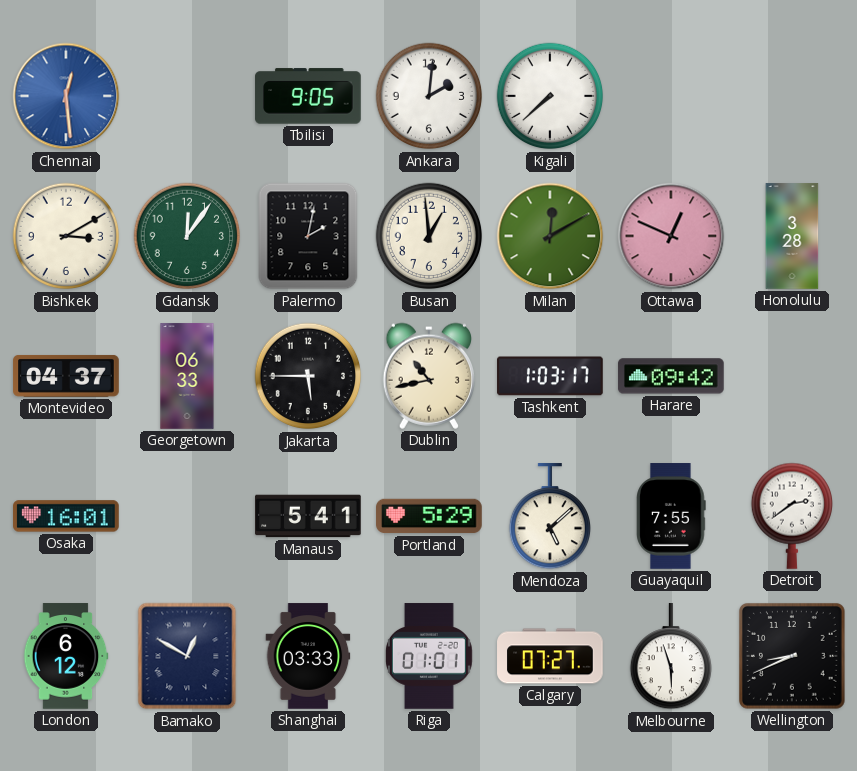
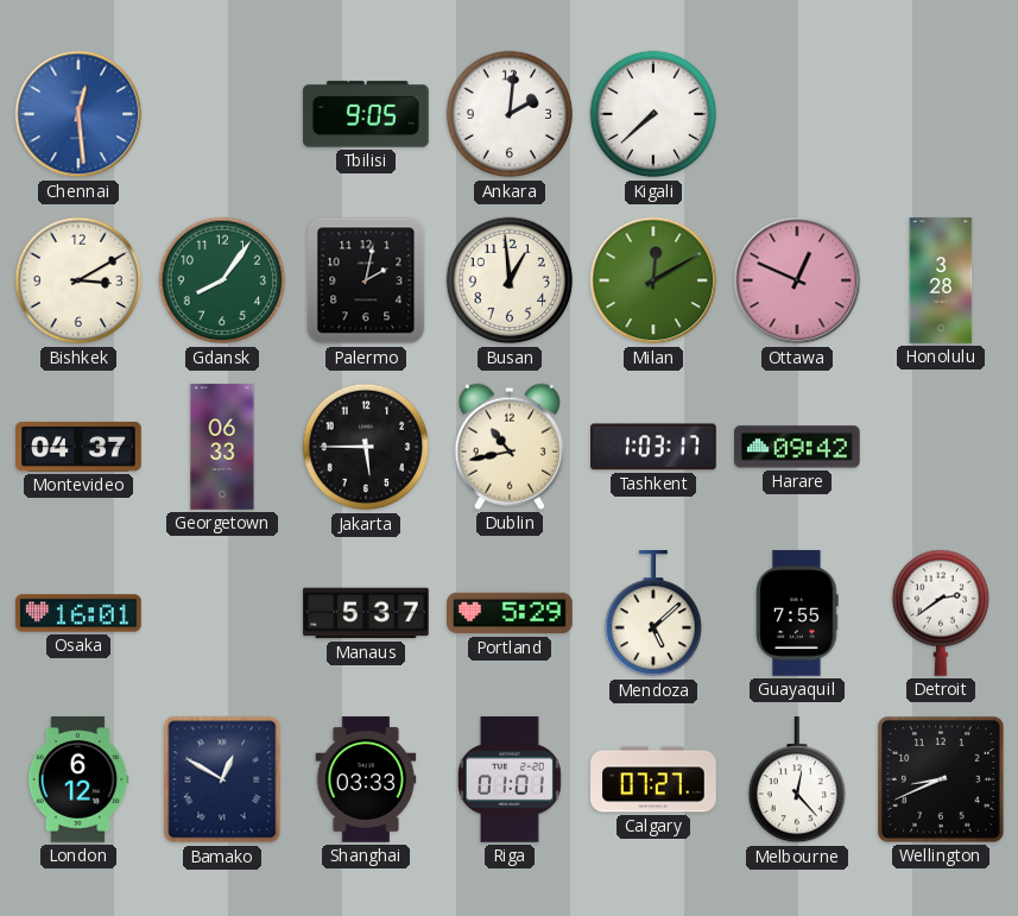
Gdansk: 12:06 -> 8:06 (222, 280)
Manaus: 5:41 -> 5:37 (366, 613)
Melbourne: 5:57 -> 12:23 (796, 781)
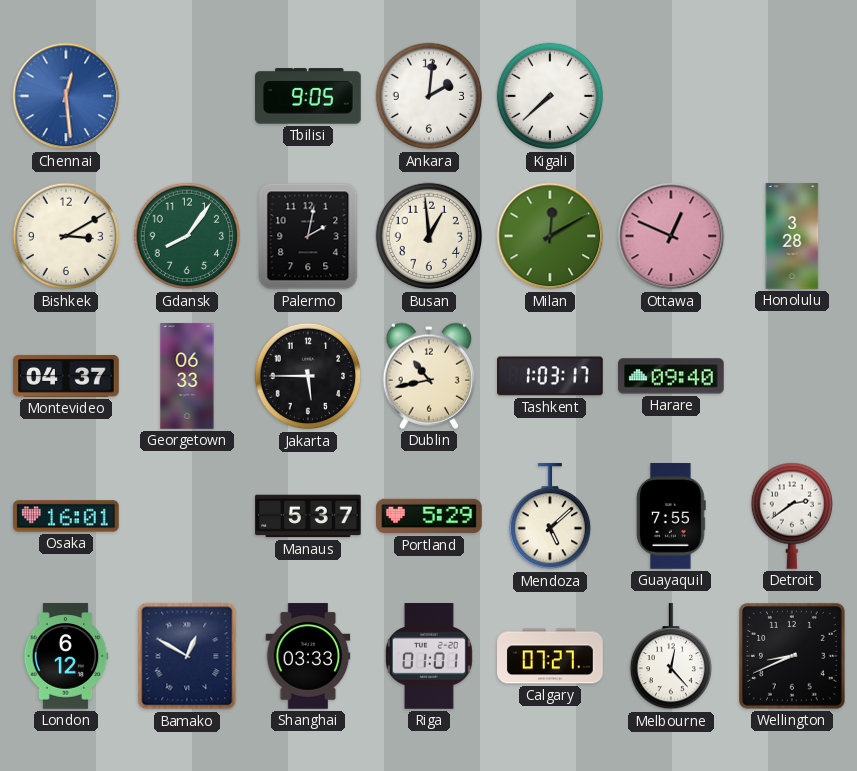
Harare: 09:42 -> 09:40 (671, 376)
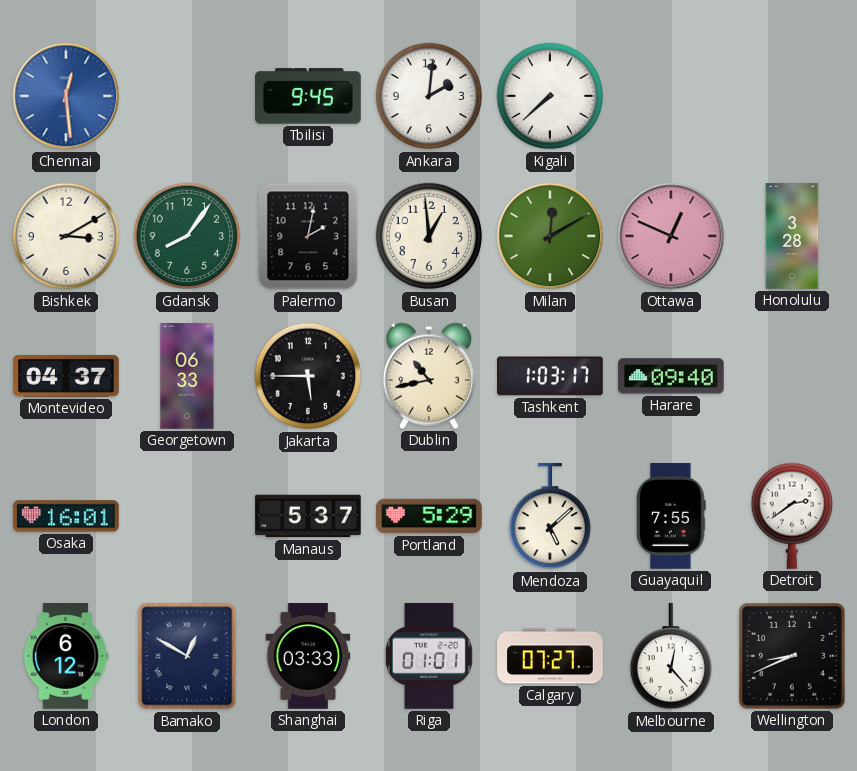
Tbilisi: 9:05 -> 9:45 (308, 96)
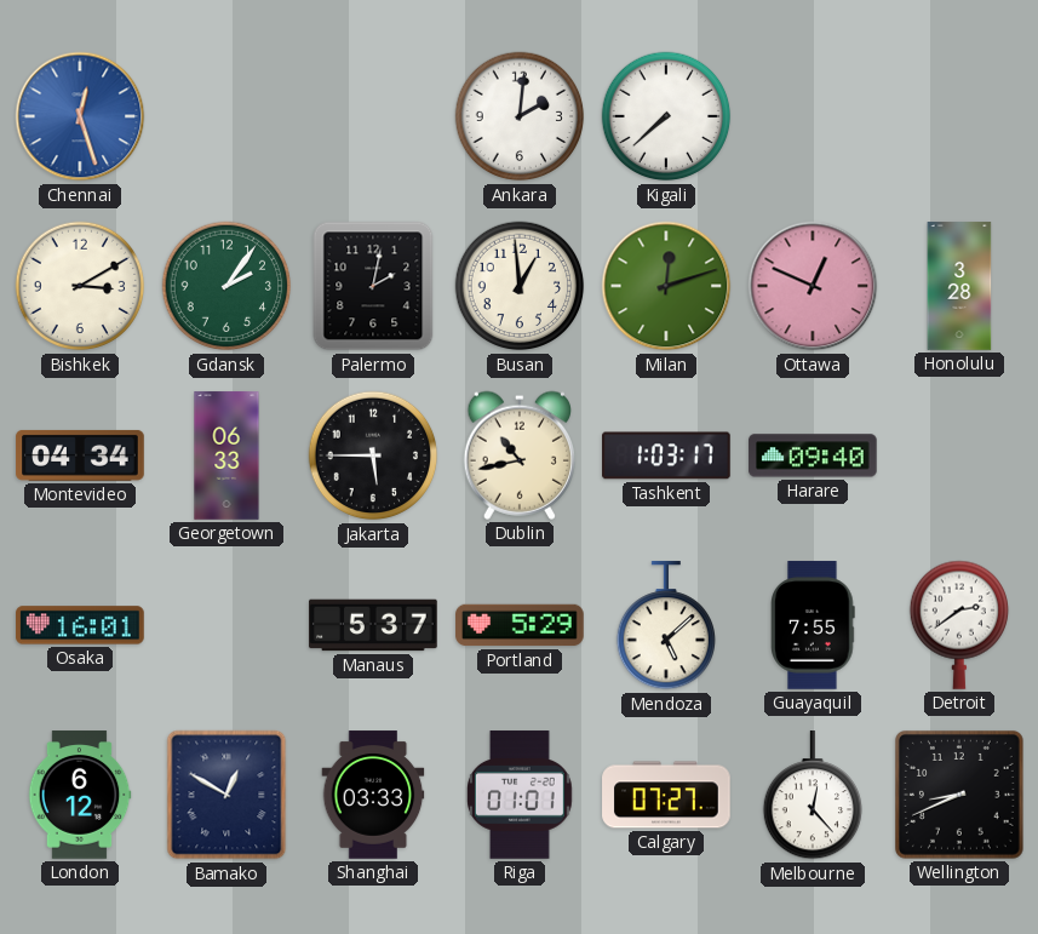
Chennai: 12:29 -> 12:27 (80, 116)
Tbilisi: 9:45 -> none (308, 96)
Gdansk: 8:06 -> 2:06 (226, 286)
Milan: 12:10 -> 12:12 (666, 286)
Montevideo: 04:37 -> 04:34 (80, 455)
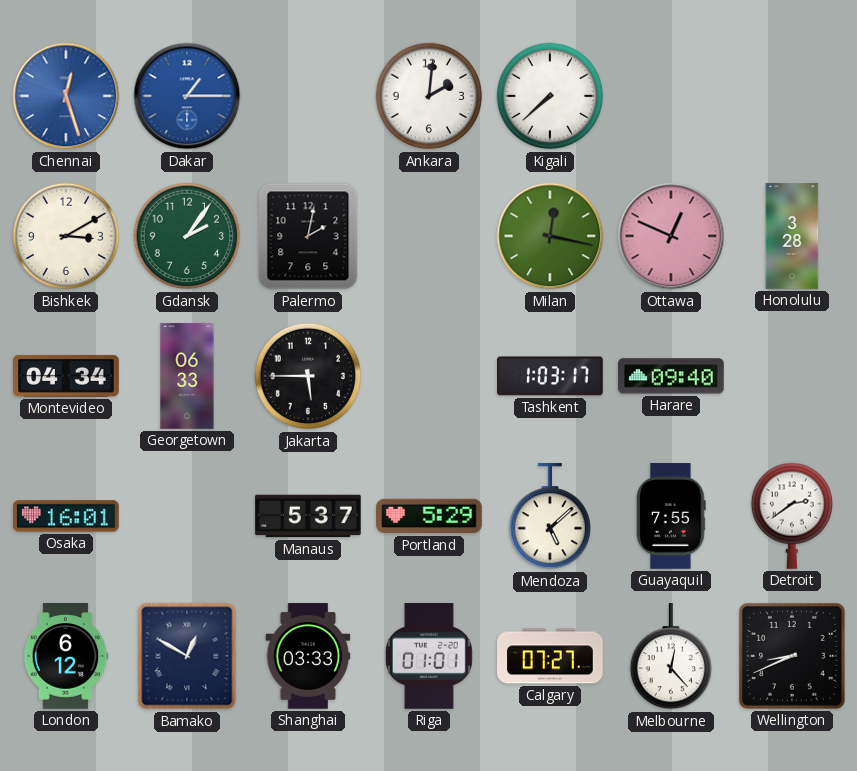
Dakar: none -> 1:15 (187, 96)
Busan: 12:59 -> none (520, 286)
Milan: 12:12 -> 12:17 (550, 236)
Dublin: 10:43 -> none (518, 455)
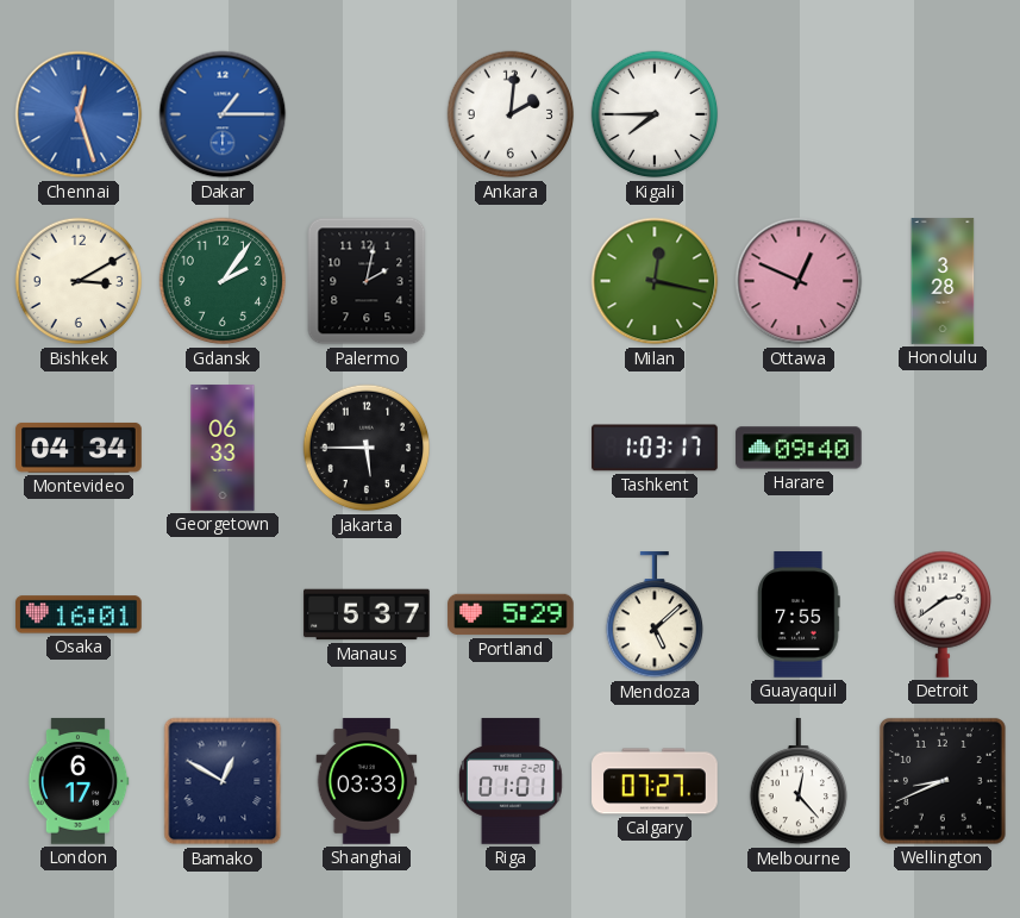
Kigali: 7:38 -> 7:45 (655, 114)
London: 6:12 -> 6:17 (79, 781)
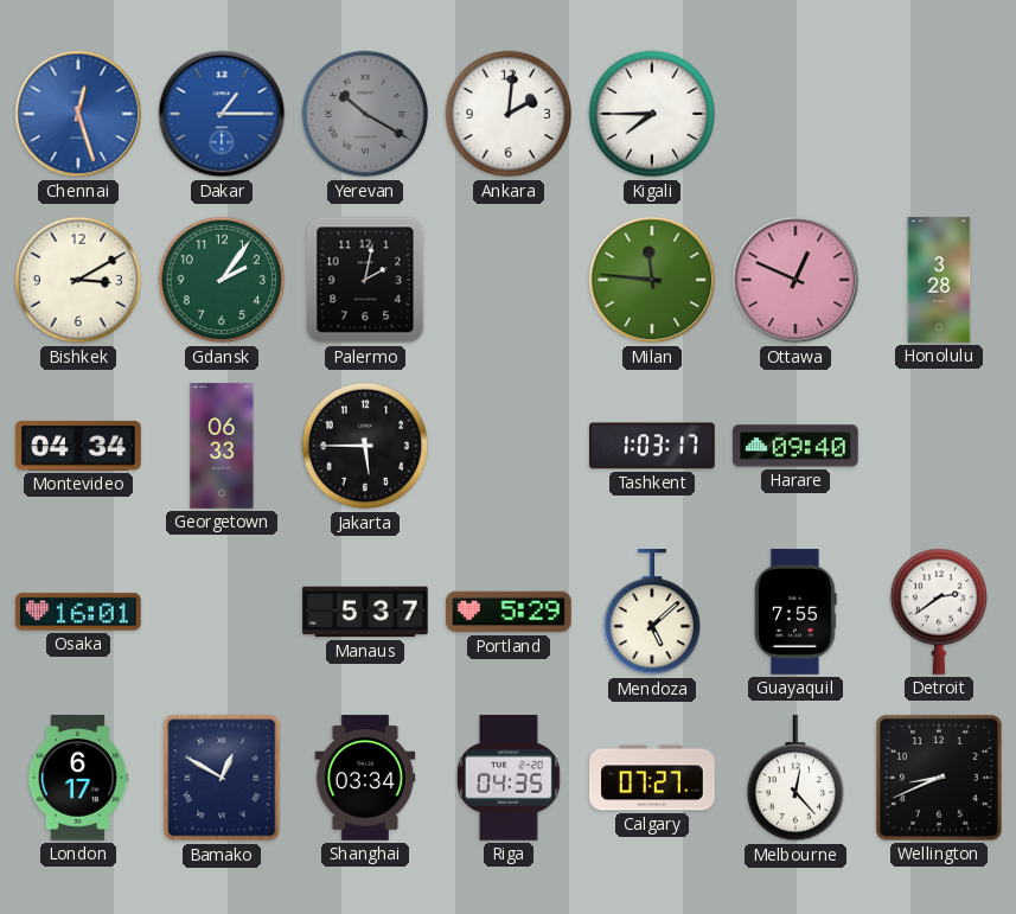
Yerevan: none -> 10:20 (365, 114)
Milan: 12:17 -> 11:46 (652, 280)
Shanghai: 03:33 -> 03:34 (365, 778)
Riga: 01:01 -> 04:35 (509, 778)
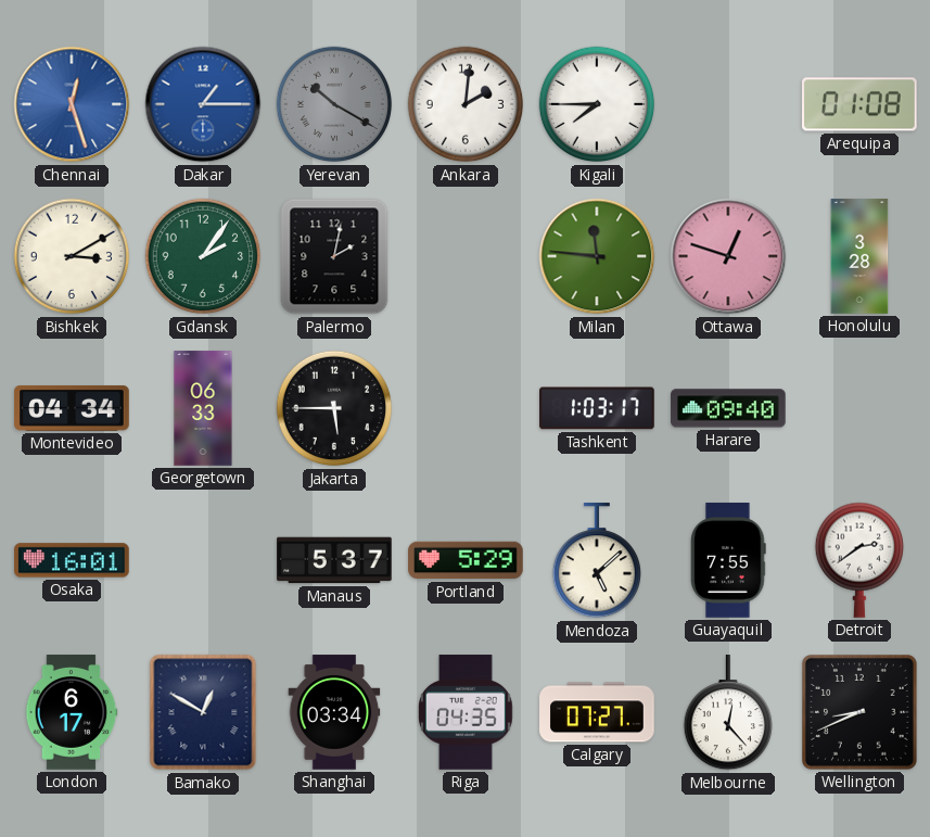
Arequipa: none -> 01:08 (859, 104)
Ottawa: 12:49 -> 12:48 (728, 256)
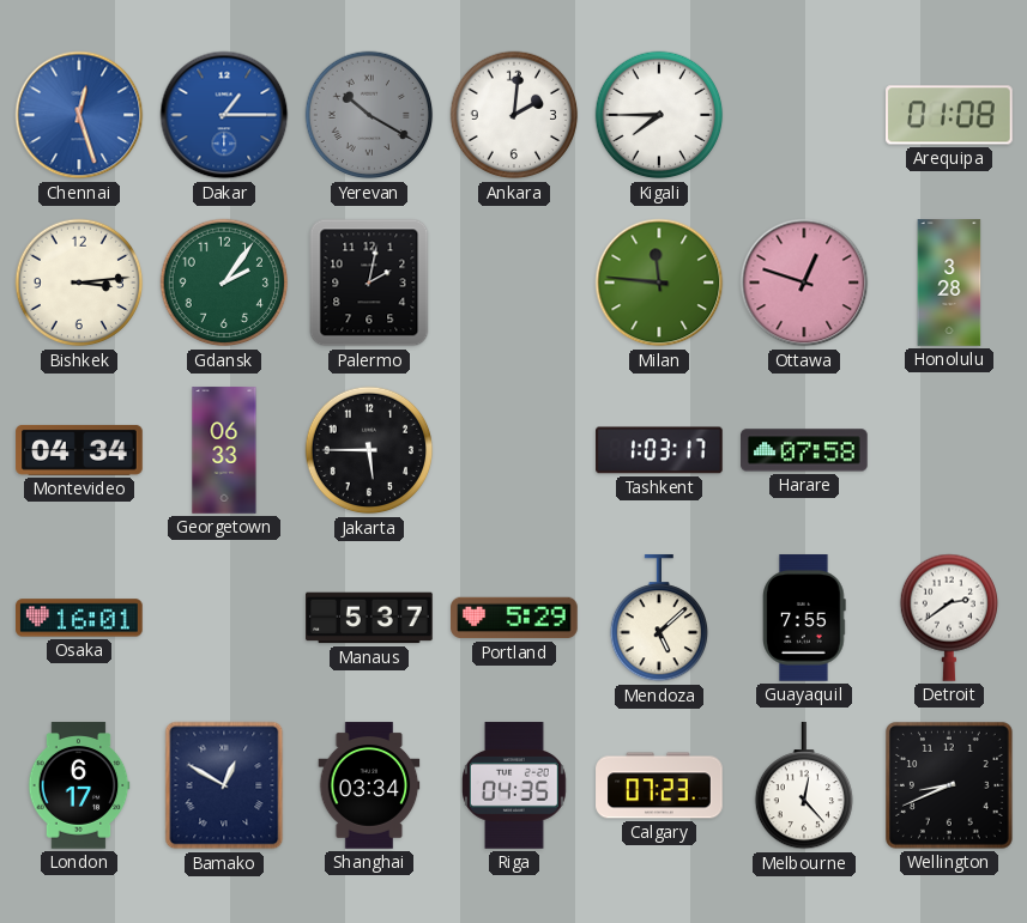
Bishkek: 3:10 -> 3:14 (79, 283)
Harare: 09:40 -> 07:58 (804, 450)
Calgary: 07:27 -> 07:23 (659, 785)
